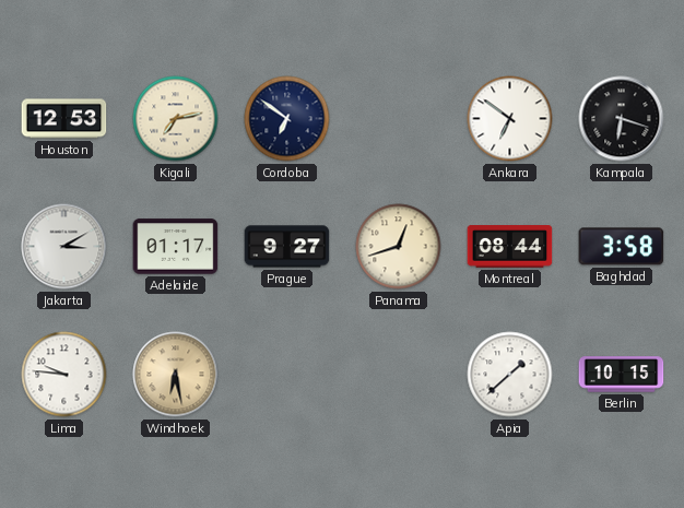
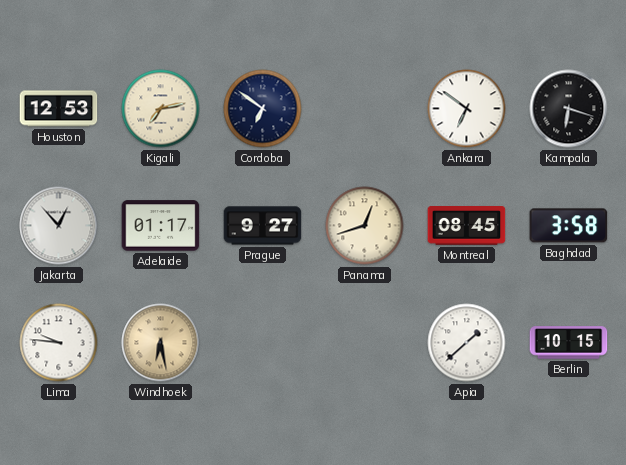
Jakarta: 3:10 -> 12:53 (59, 226)
Montreal: 08:44 -> 08:45 (467, 226)
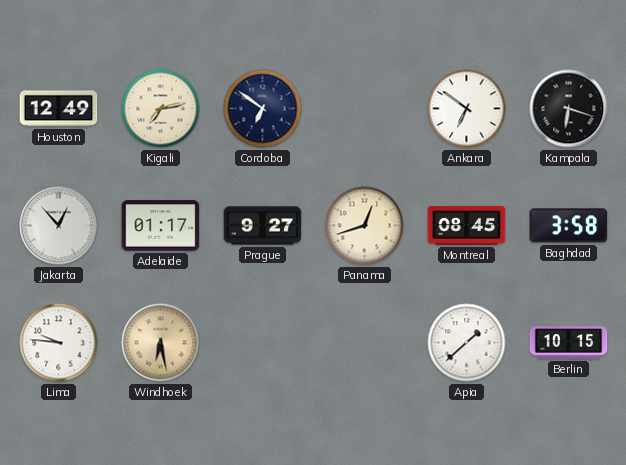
Houston: 12:53 -> 12:49 (59, 109)
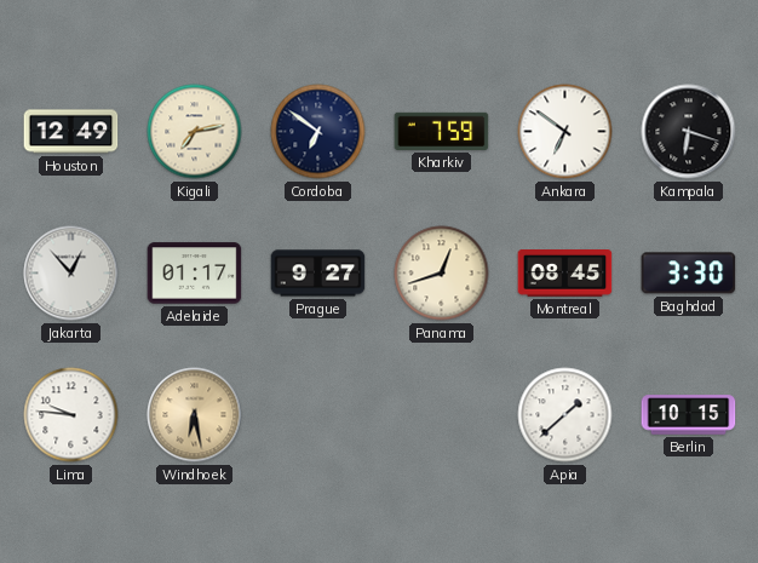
Kharkiv: none -> 7:59 (442, 131)
Baghdad: 3:58 -> 3:30 (689, 274)
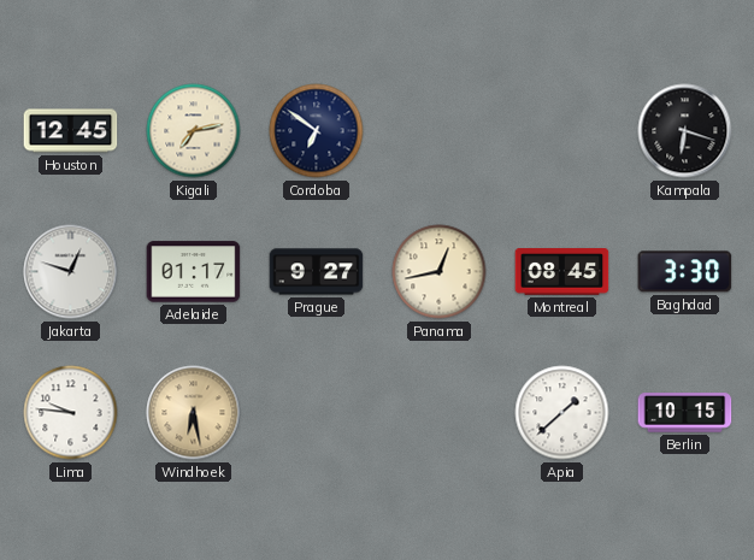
Houston: 12:49 -> 12:45 (71, 131)
Kharkiv: 7:59 -> none (442, 131)
Ankara: 6:51 -> none (565, 132)
Jakarta: 12:53 -> 12:48 (71, 272)
Panama: 12:42 -> 12:43 (440, 272)
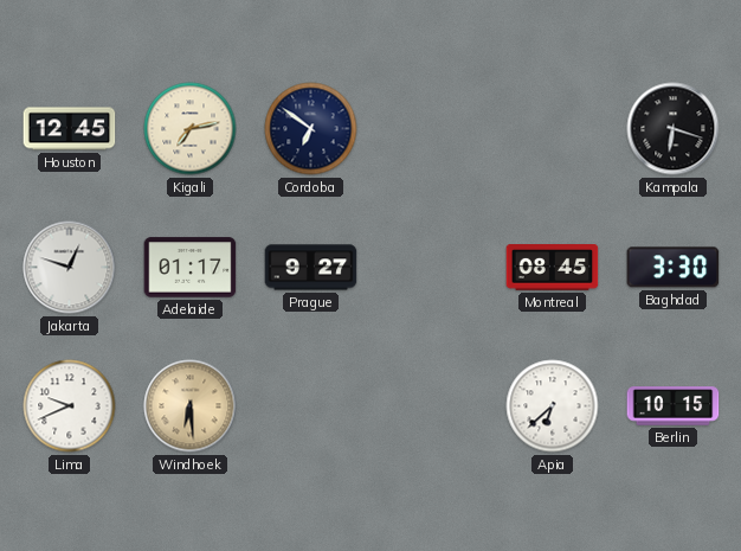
Panama: 12:43 -> none (440, 272)
Lima: 9:46 -> 9:41 (70, 406)
Windhoek: 6:28 -> 6:29 (191, 406)
Apia: 1:38 -> 6:38 (553, 406)
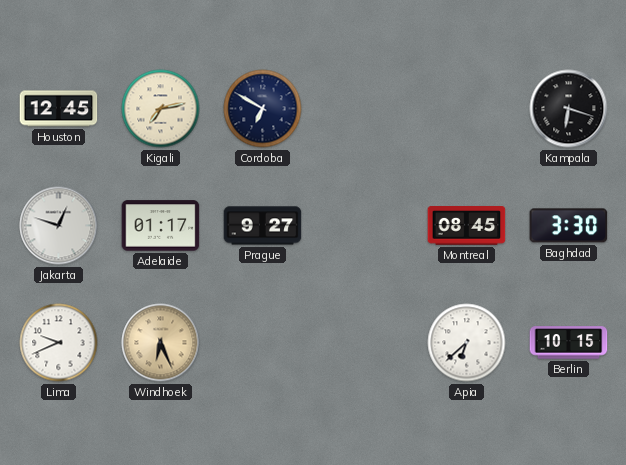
Cordoba: 6:51 -> 6:50 (263, 109)
Windhoek: 6:29 -> 6:26 (161, 343)
